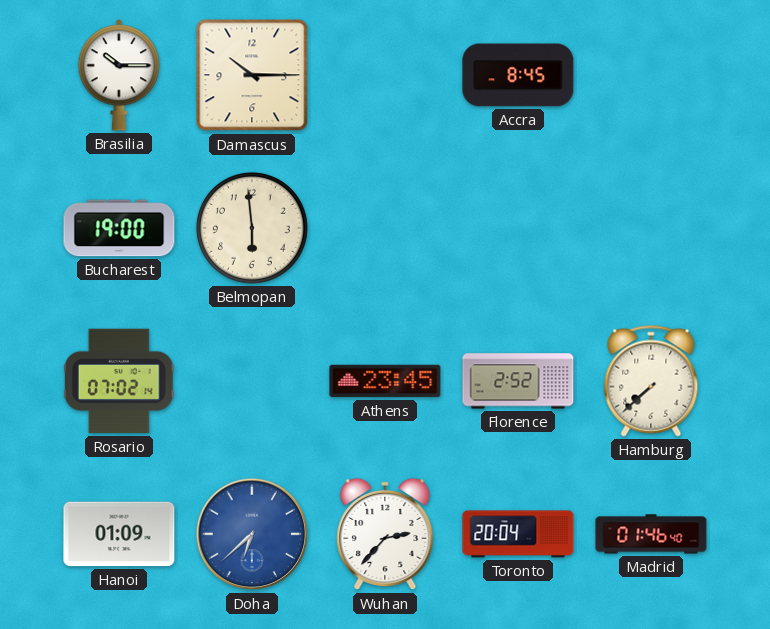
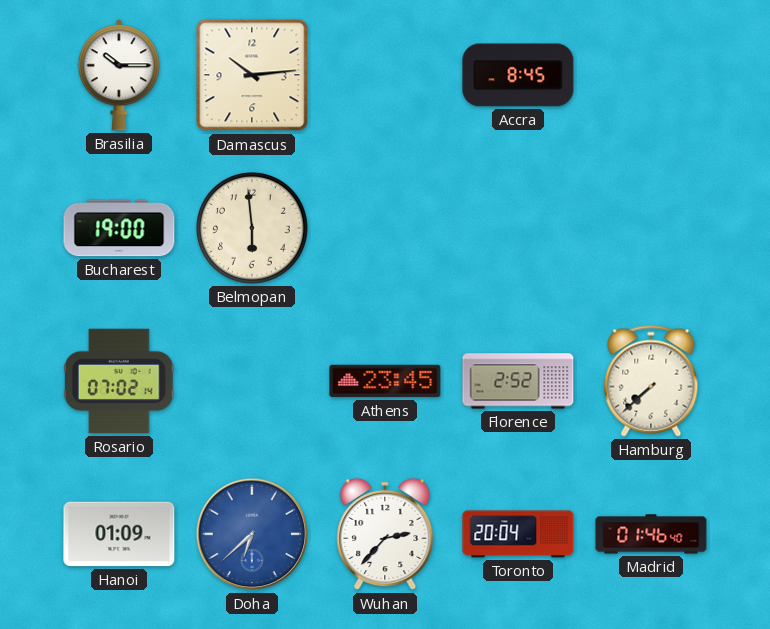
Damascus: 10:15 -> 10:14 (252, 75)
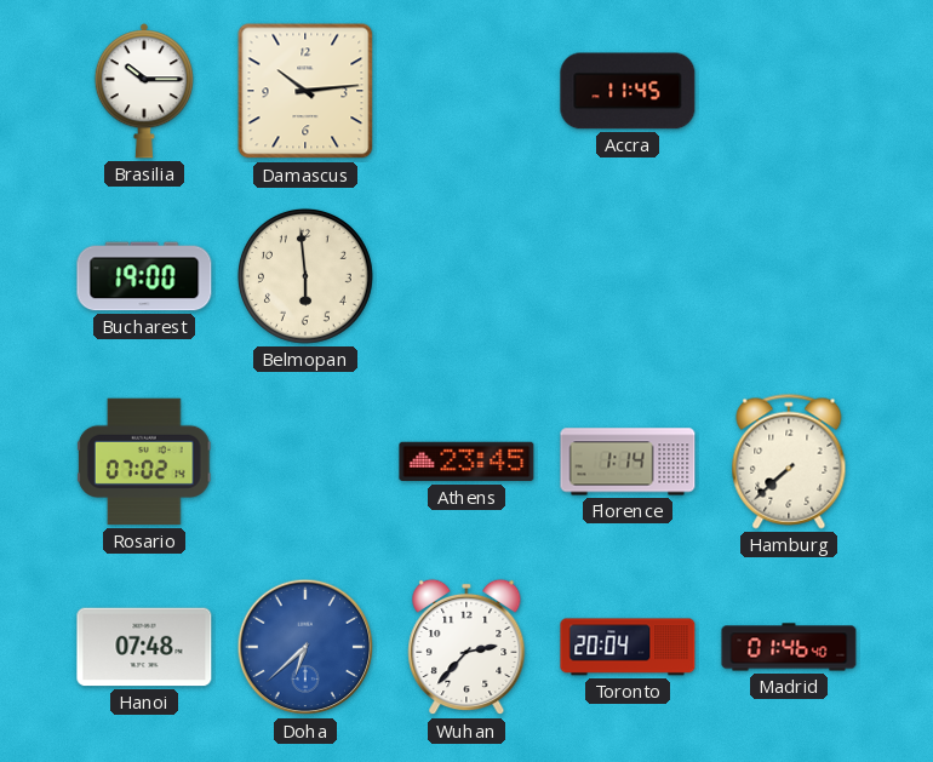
Accra: 8:45 -> 11:45 (628, 91)
Florence: 2:52 -> 1:14 (628, 462)
Hanoi: 01:09 -> 07:48 (144, 647)
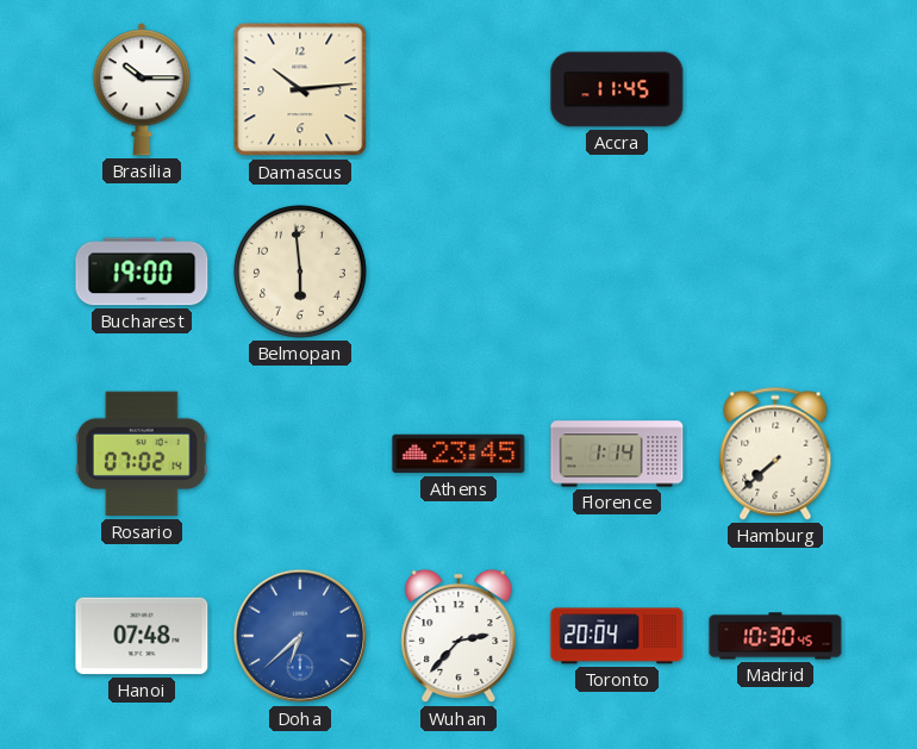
Madrid: 01:46 -> 10:30 (775, 636)
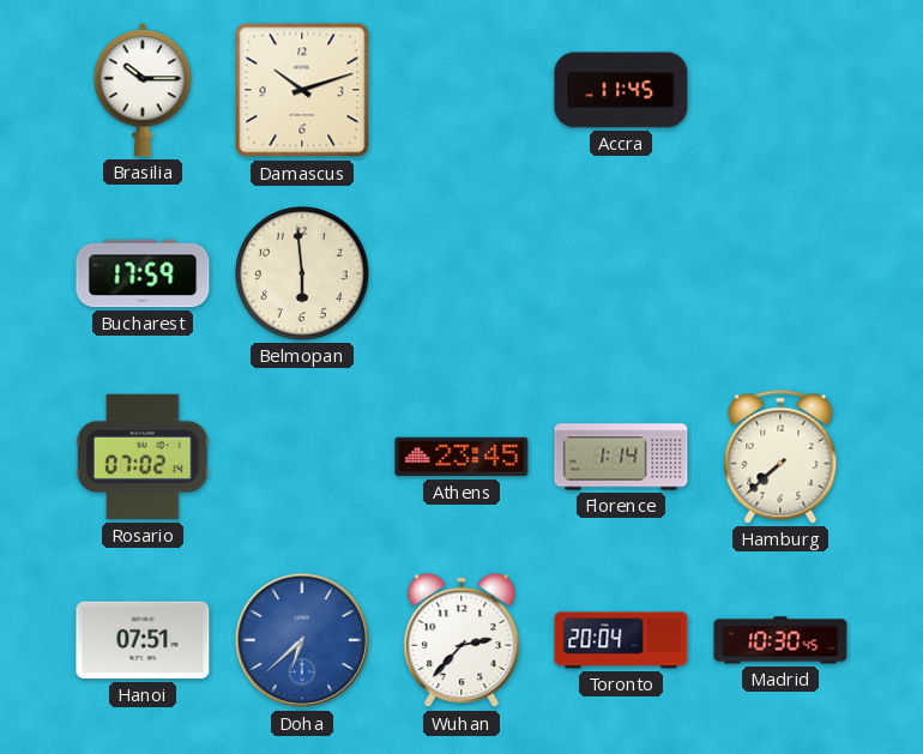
Damascus: 10:14 -> 10:12 (302, 90)
Bucharest: 19:00 -> 17:59 (143, 273)
Hanoi: 07:48 -> 07:51 (143, 640)
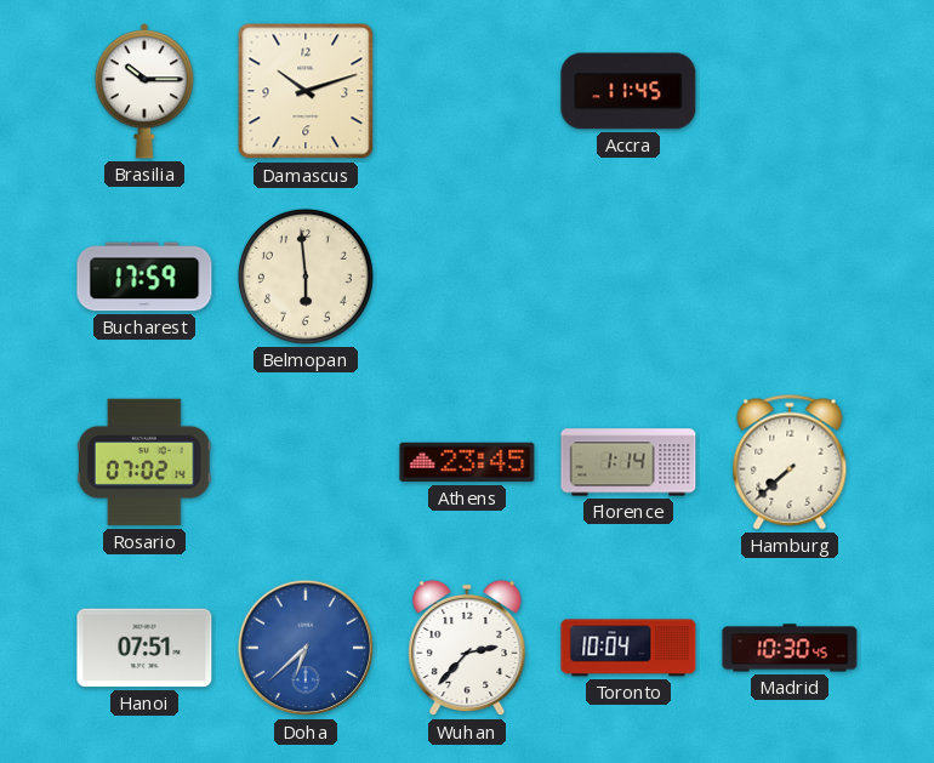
Toronto: 20:04 -> 10:04 (628, 648)
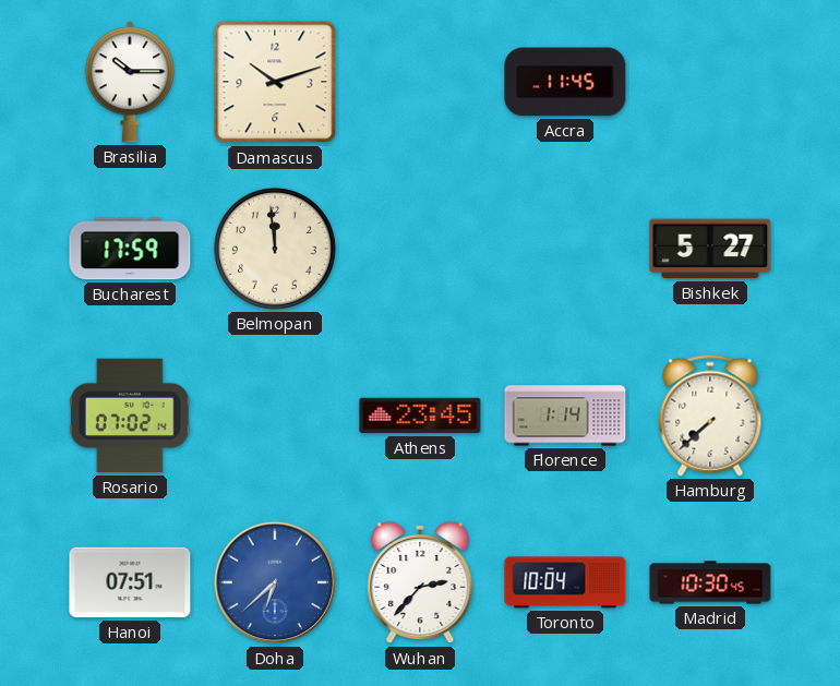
Belmopan: 5:59 -> 11:59 (275, 249)
Bishkek: none -> 5:27 (710, 249)
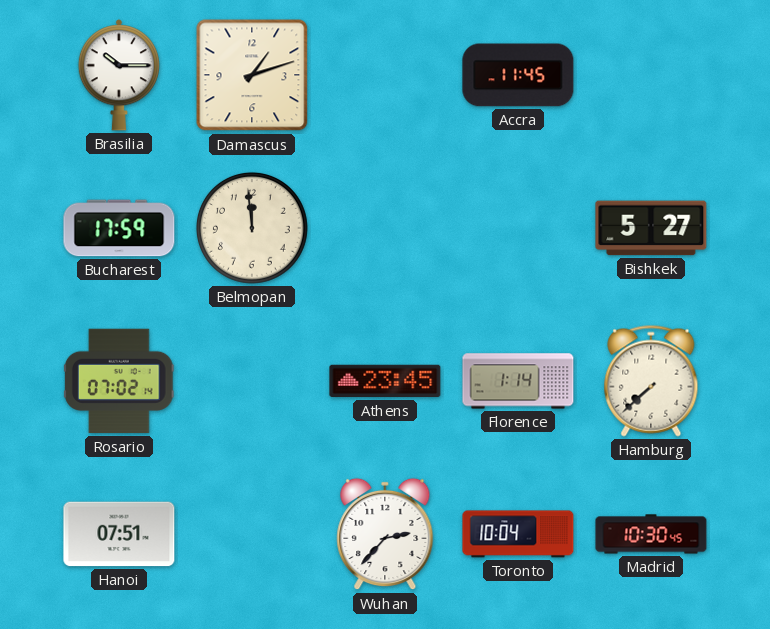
Damascus: 10:12 -> 1:12 (252, 75)
Doha: 6:38 -> none (275, 582)
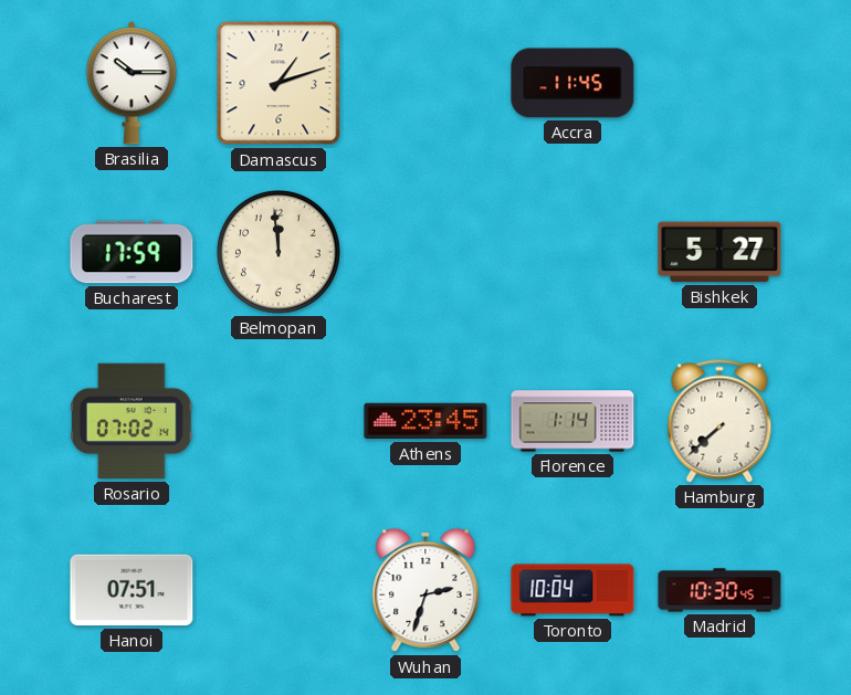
Wuhan: 2:37 -> 2:33 (426, 590)
